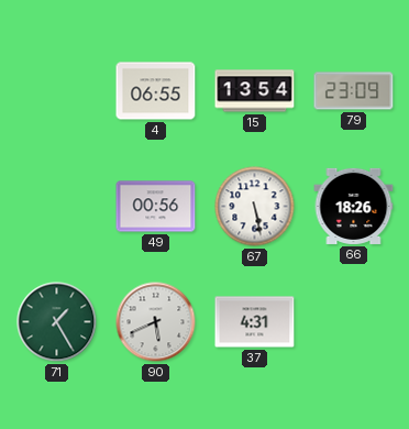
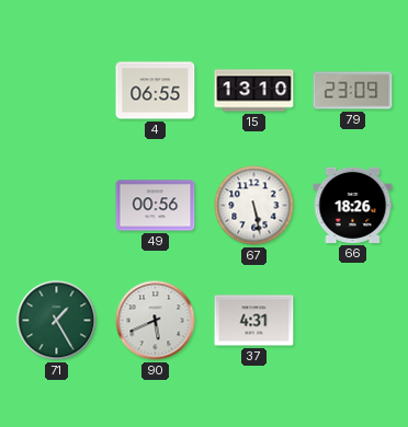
15: 13:54 -> 13:10 (254, 91)
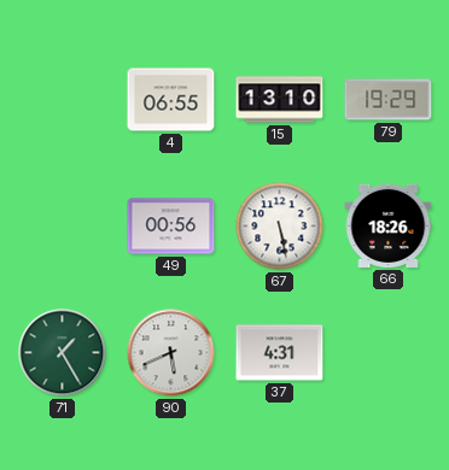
79: 23:09 -> 19:29 (389, 100)
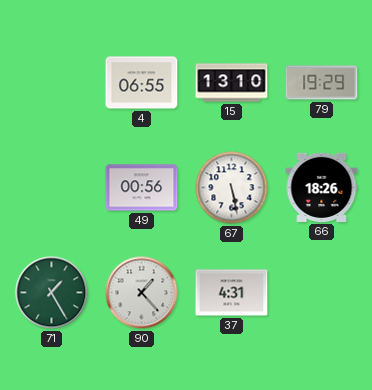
90: 5:41 -> 1:23 (142, 293)
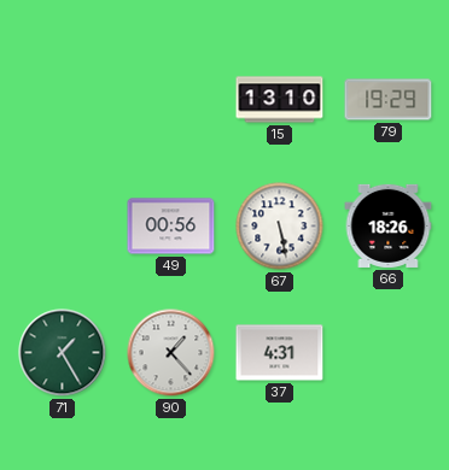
4: 06:55 -> none (142, 83)
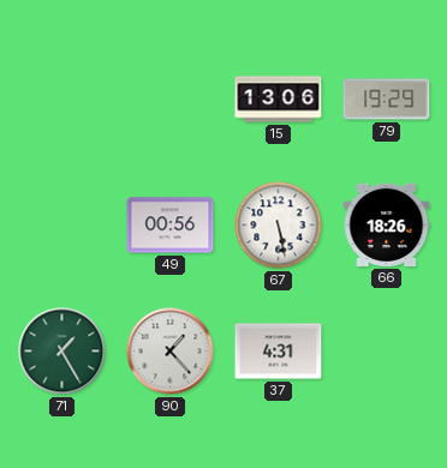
15: 13:10 -> 13:06 (279, 100)
